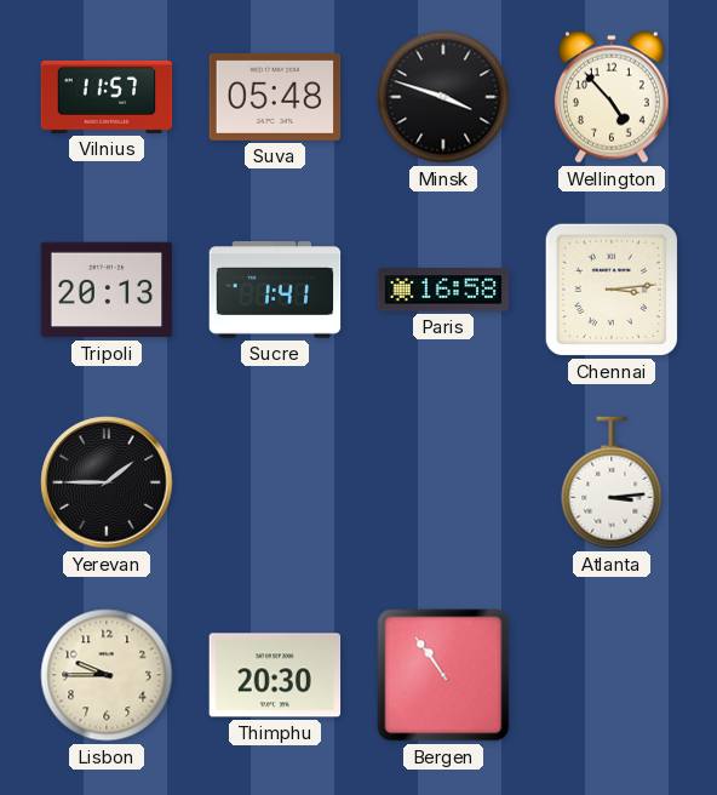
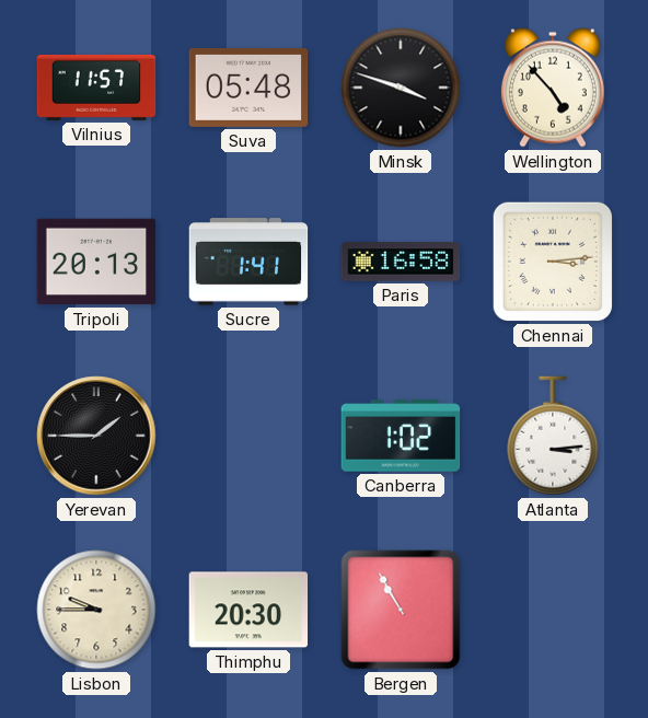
Canberra: none -> 1:02 (401, 436)
Bergen: 10:54 -> 10:55 (401, 610)
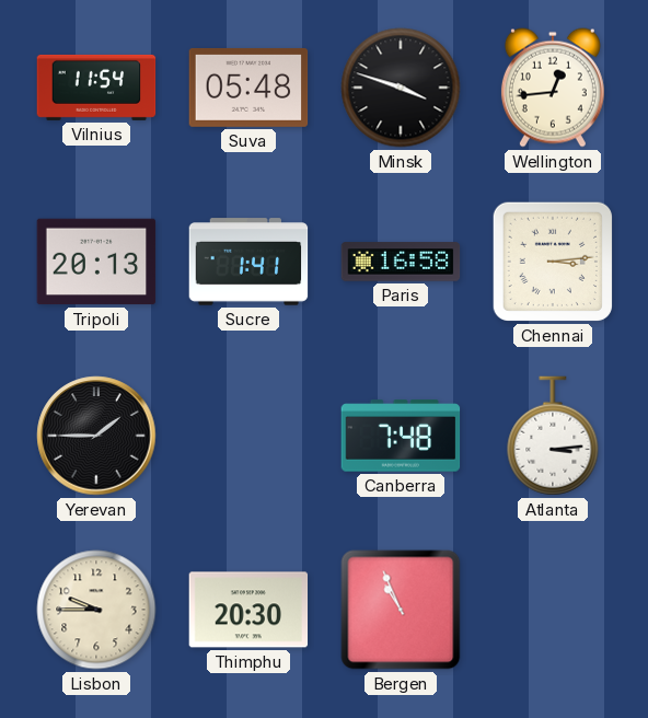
Vilnius: 11:57 -> 11:54 (96, 88)
Wellington: 4:53 -> 12:44 (553, 88)
Canberra: 1:02 -> 7:48 (401, 436)
Bergen: 10:55 -> 10:56 (401, 610)
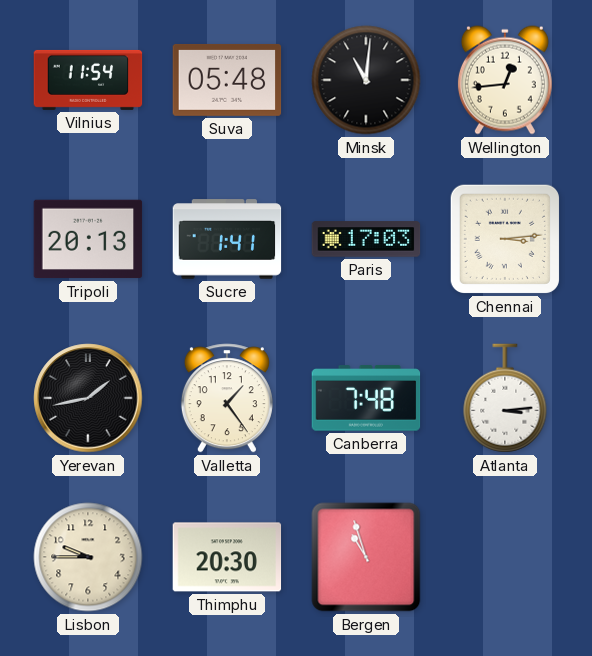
Minsk: 3:48 -> 11:01 (366, 80)
Paris: 16:58 -> 17:03 (366, 239)
Yerevan: 1:45 -> 1:43 (88, 398)
Valletta: none -> 1:24 (227, 398)
Bergen: 10:56 -> 10:57 (366, 557)
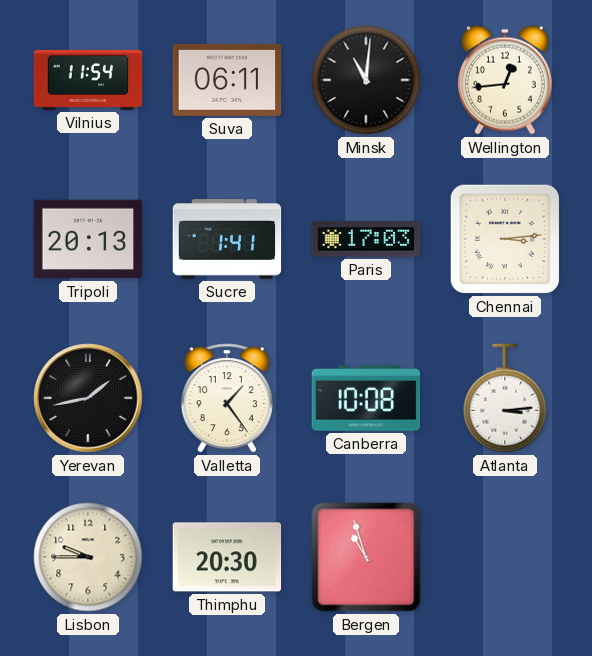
Suva: 05:48 -> 06:11 (227, 80)
Canberra: 7:48 -> 10:08 (366, 398)
